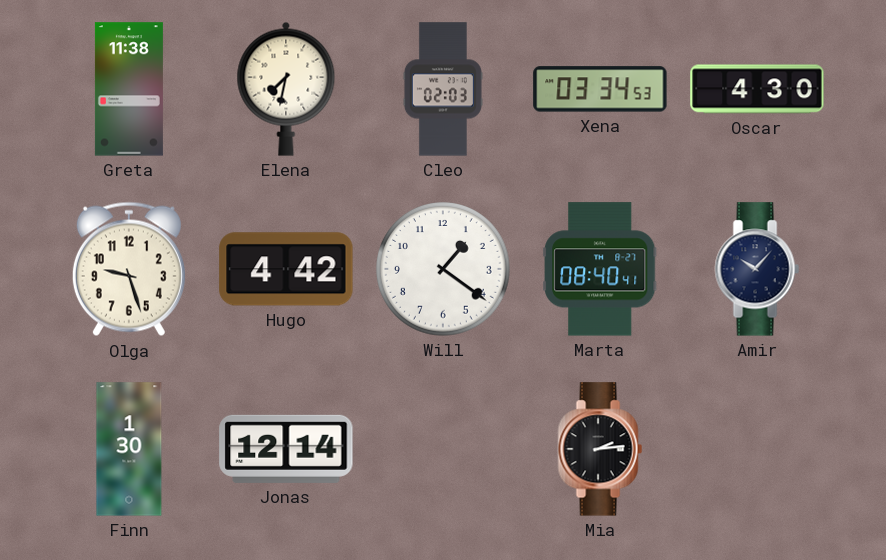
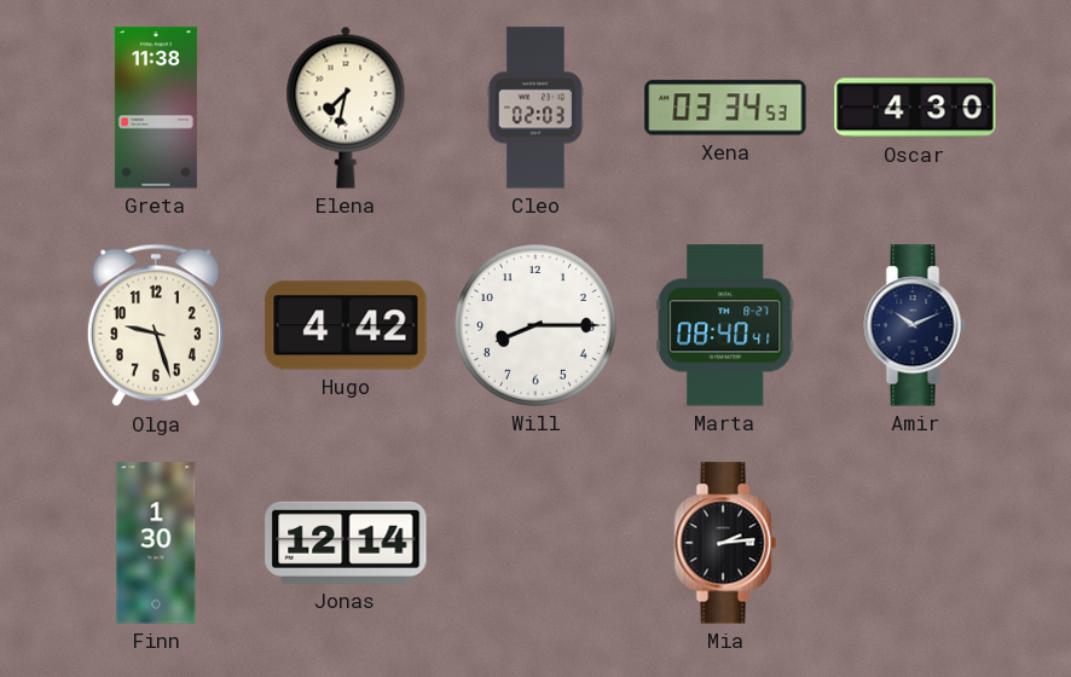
Will: 1:21 -> 8:15 (537, 326)
Amir: 10:07 -> 10:11 (915, 325)
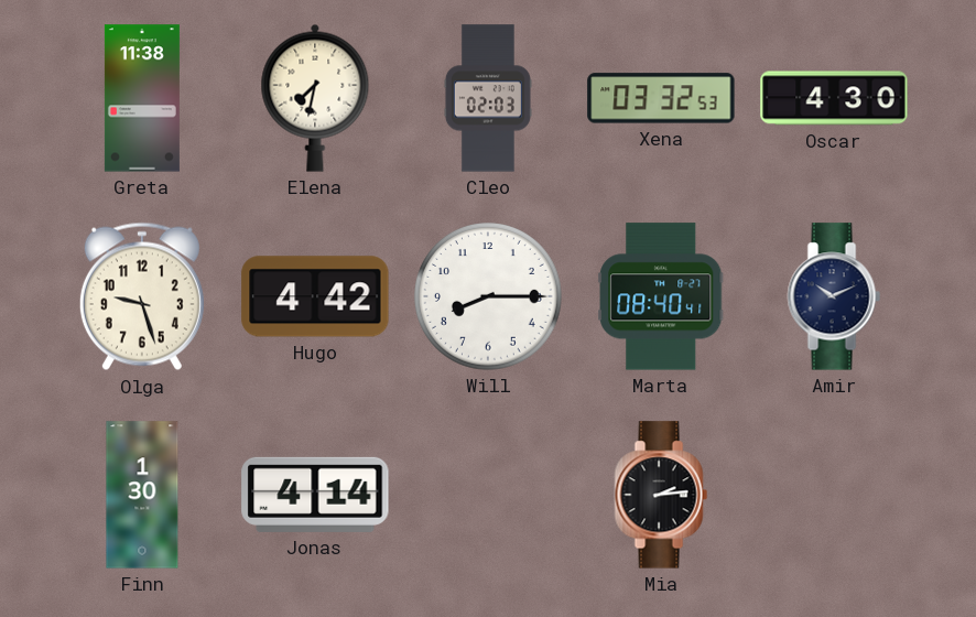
Xena: 03:34 -> 03:32 (661, 98)
Jonas: 12:14 -> 4:14 (315, 495)
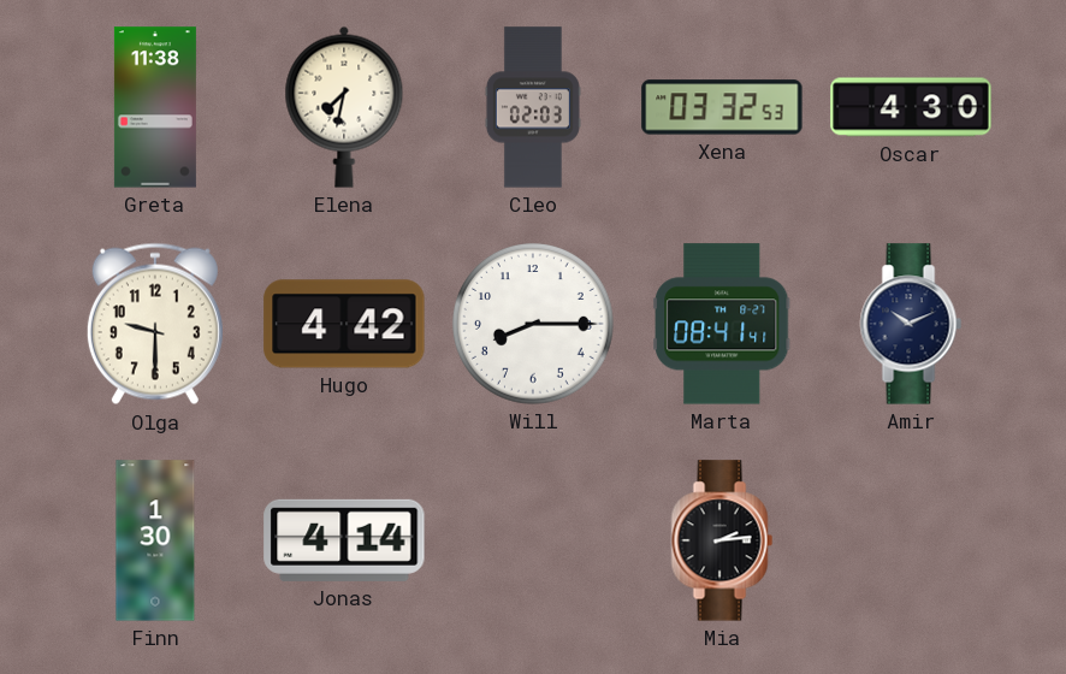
Olga: 9:27 -> 9:30 (155, 324)
Marta: 08:40 -> 08:41 (722, 324)
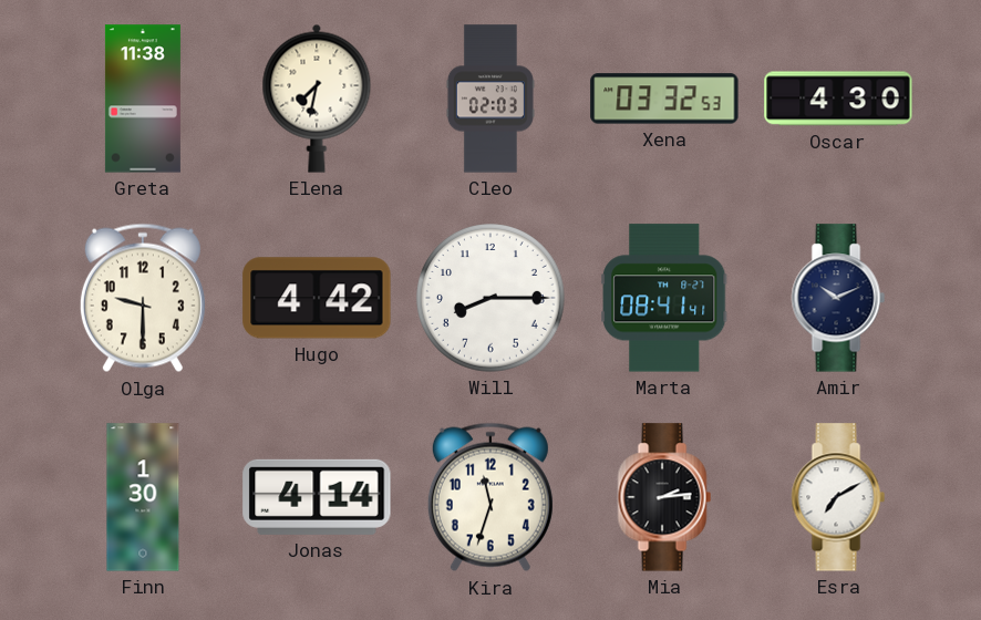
Kira: none -> 11:33 (491, 497)
Esra: none -> 7:10 (838, 497)
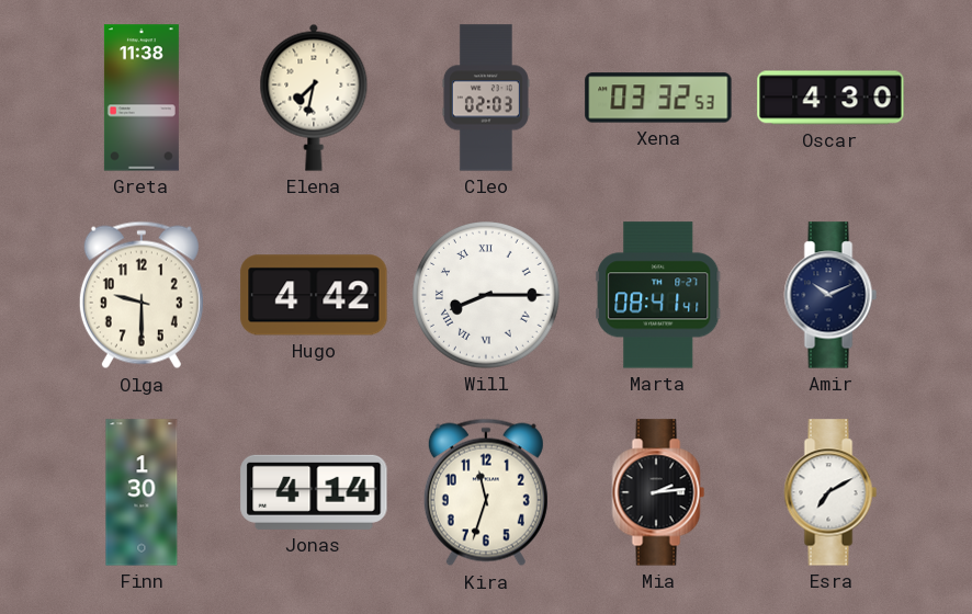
Will numerals: Arabic -> Roman (487, 296)
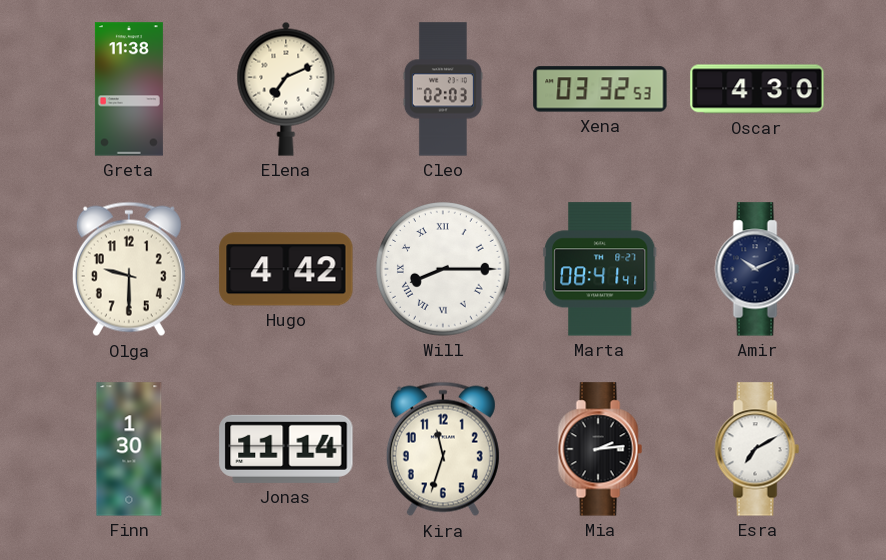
Elena: 7:32 -> 7:11 (286, 89)
Jonas: 4:14 -> 11:14 (286, 449)
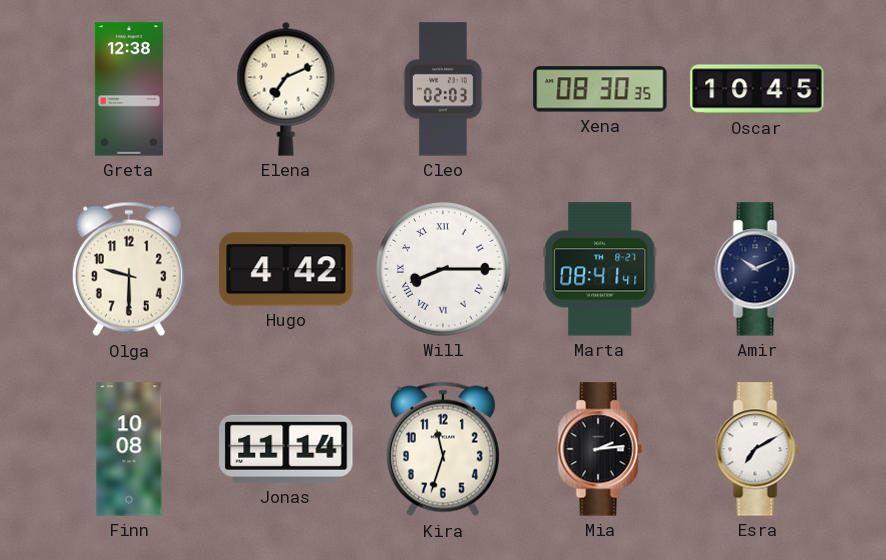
Greta: 11:38 -> 12:38 (129, 89)
Xena: 03:32 -> 08:30 (600, 89)
Oscar: 4:30 -> 10:45 (757, 89)
Finn: 1:30 -> 10:08 (129, 449)
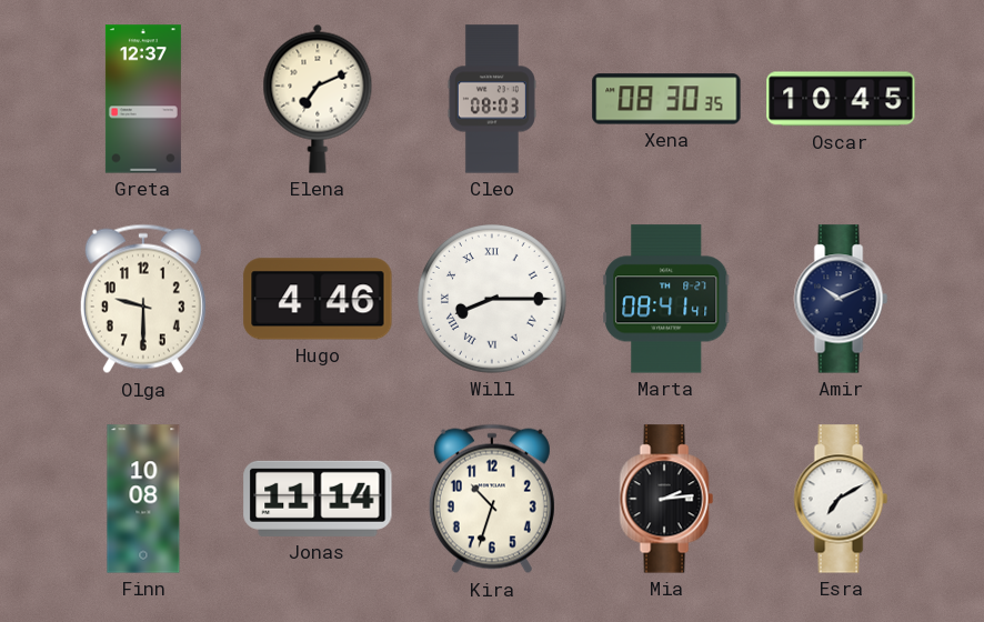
Greta: 12:38 -> 12:37 (143, 99)
Cleo: 02:03 -> 08:03 (492, 99)
Hugo: 4:42 -> 4:46 (318, 299)
Kira: 11:33 -> 10:33 (492, 499)
